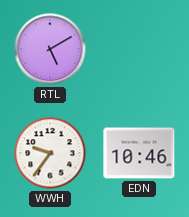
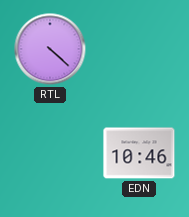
RTL: 5:10 -> 4:22 (50, 49)
WWH: 9:36 -> none (50, 153)
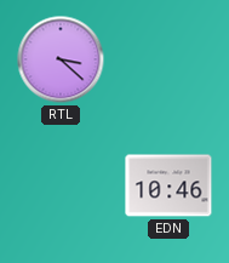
RTL: 4:22 -> 3:22 (61, 59)
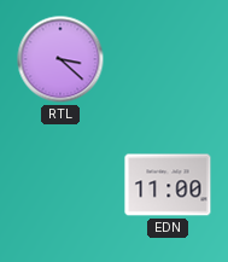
EDN: 10:46 -> 11:00 (168, 185)
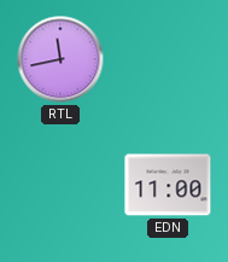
RTL: 3:22 -> 11:43 (60, 59)
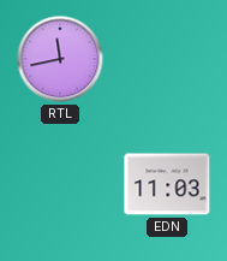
EDN: 11:00 -> 11:03 (167, 184)
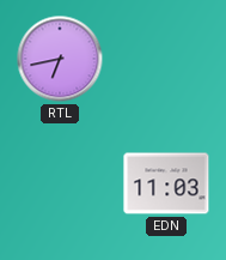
RTL: 11:43 -> 6:43 (60, 59)
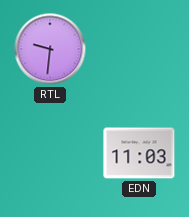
RTL: 6:43 -> 9:31 (50, 49)
